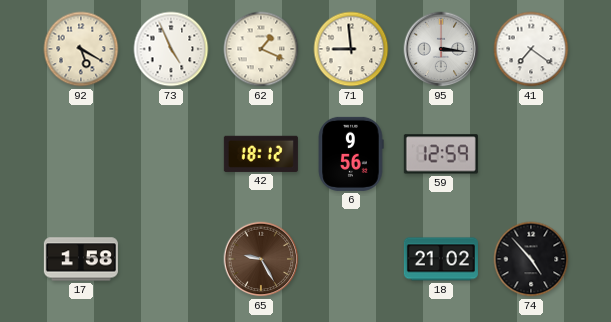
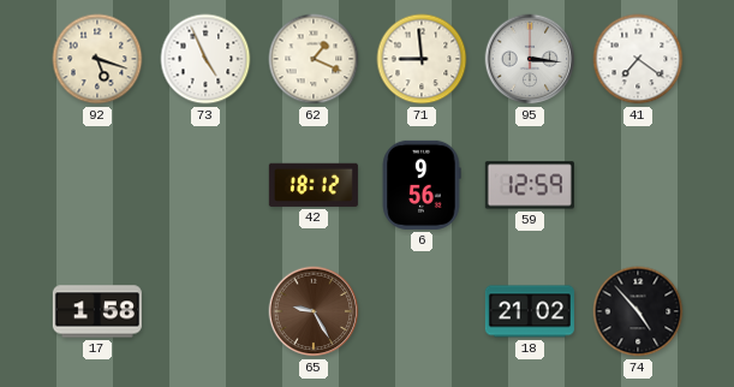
92: 5:20 -> 5:18 (97, 59)
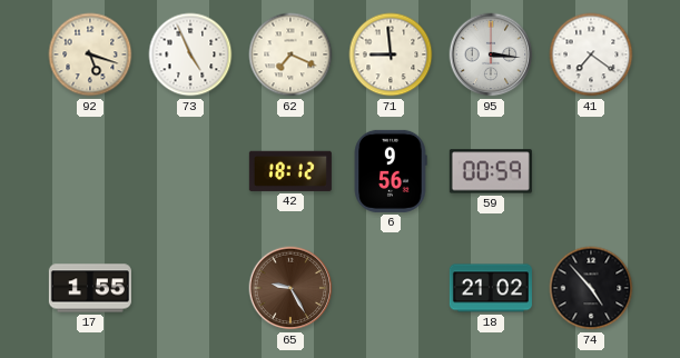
62: 1:19 -> 7:19 (290, 54)
59: 12:59 -> 00:59 (491, 171)
17: 1:58 -> 1:55 (90, 288)
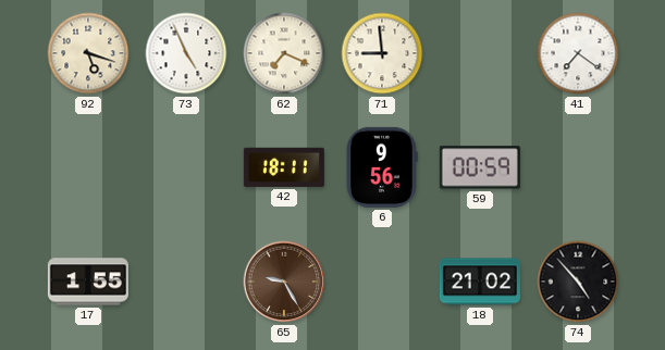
95: 3:16 -> none (491, 54)
42: 18:12 -> 18:11 (284, 167)
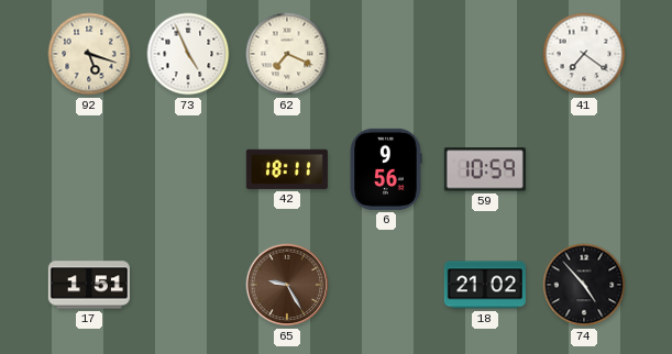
71: 8:59 -> none (382, 53)
59: 00:59 -> 10:59 (485, 169)
17: 1:55 -> 1:51 (89, 285)
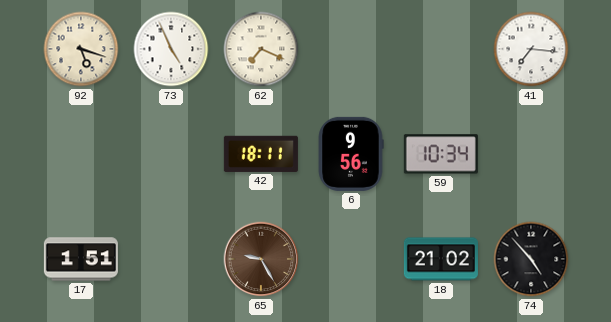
41: 7:21 -> 7:16 (531, 49)
59: 10:59 -> 10:34 (441, 154)
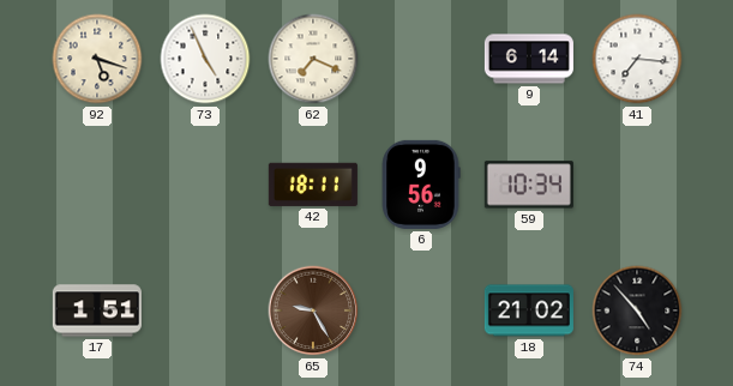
9: none -> 6:14 (529, 59)
